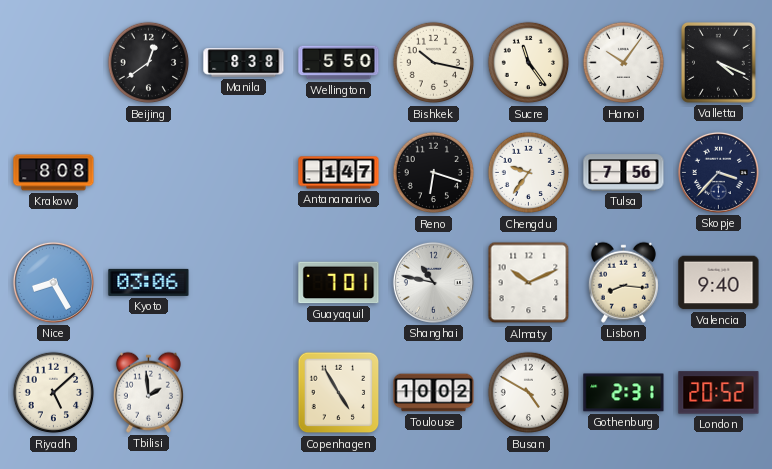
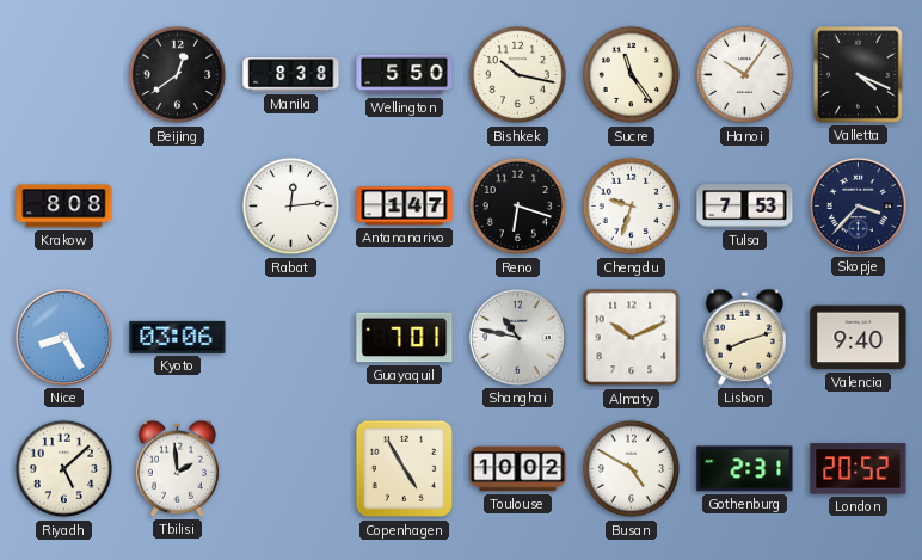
Rabat: none -> 12:14 (291, 207)
Chengdu: 9:36 -> 9:33 (632, 207)
Tulsa: 7:56 -> 7:53 (745, 207)
Lisbon: 8:16 -> 8:12 (744, 337)
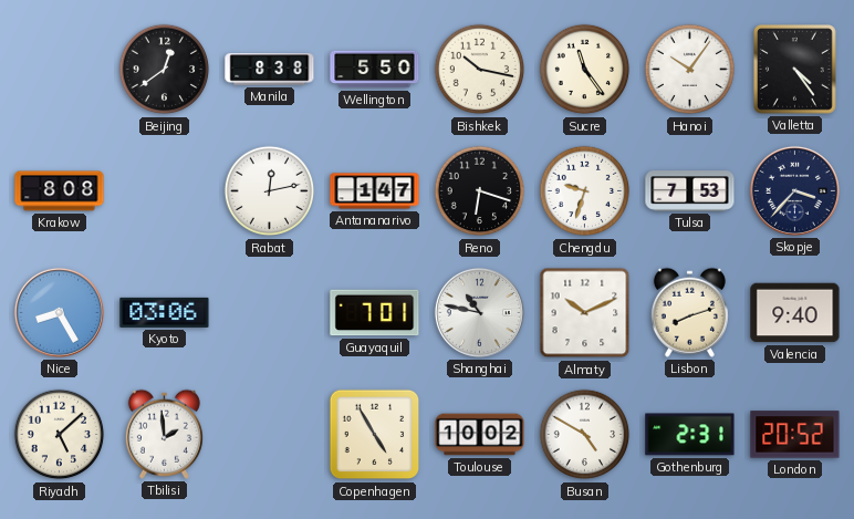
Valletta: 4:19 -> 4:24 (795, 70)
Rabat: 12:14 -> 12:13 (270, 191)
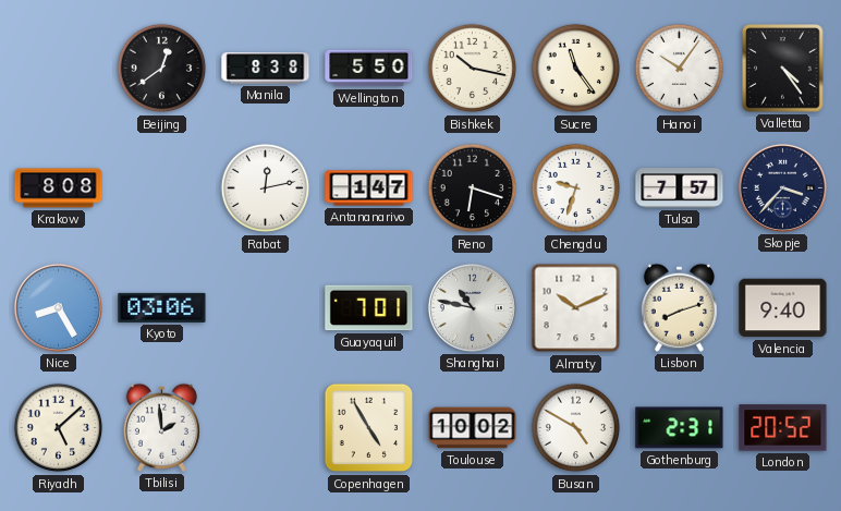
Tulsa: 7:53 -> 7:57 (680, 188)
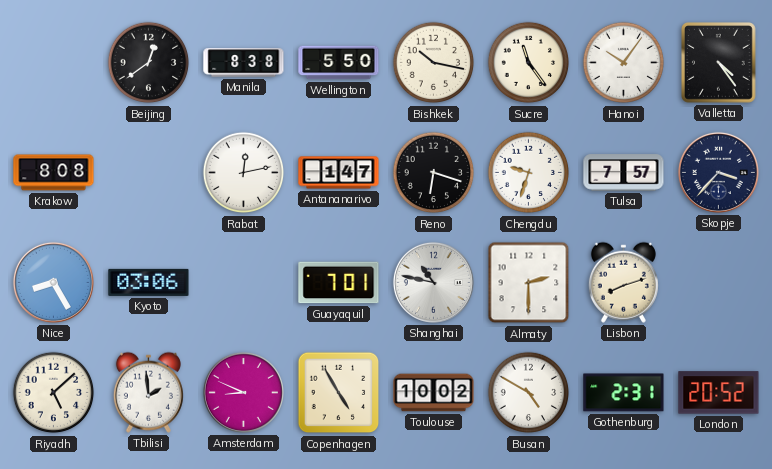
Almaty: 10:11 -> 2:30 (529, 283)
Valencia: 9:40 -> none (783, 308)
Amsterdam: none -> 8:49 (243, 392)
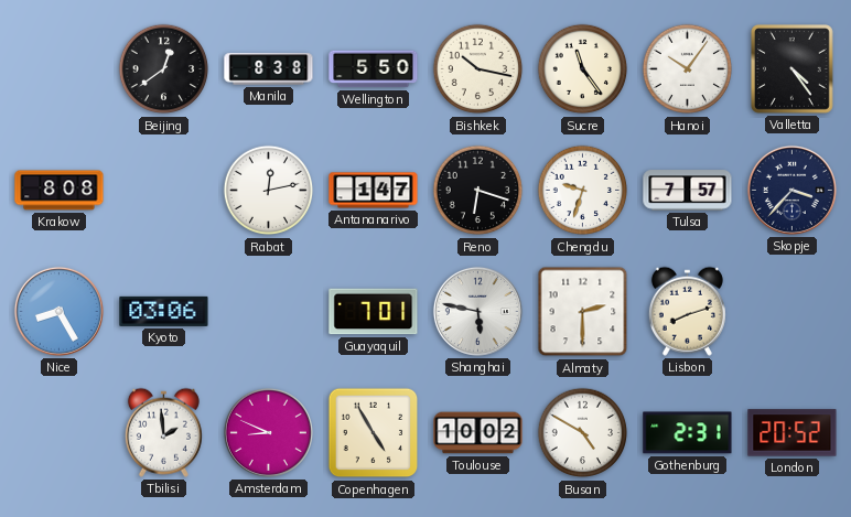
Shanghai: 10:47 -> 5:47 (477, 311)
Riyadh: 5:08 -> none (54, 393)
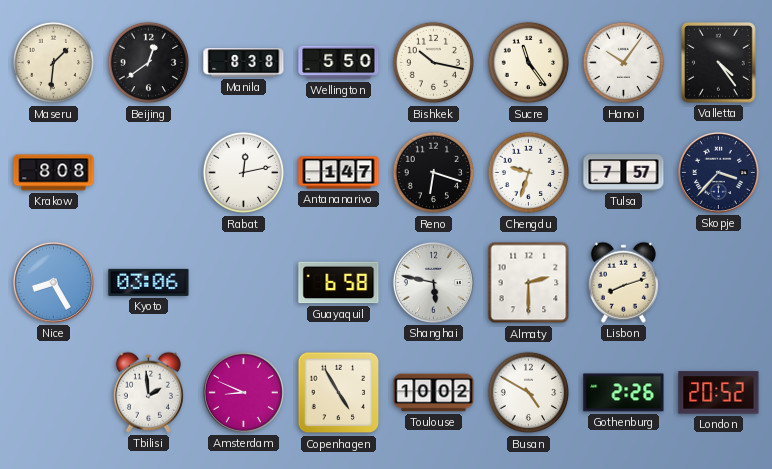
Maseru: none -> 1:31 (54, 63)
Guayaquil: 7:01 -> 6:58 (339, 283)
Gothenburg: 2:31 -> 2:26 (624, 393)
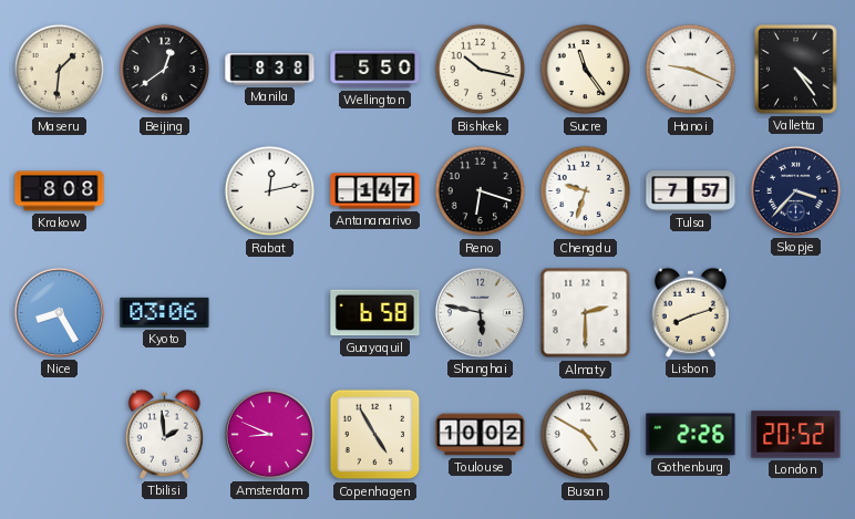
Hanoi: 10:06 -> 9:19 (691, 70)
